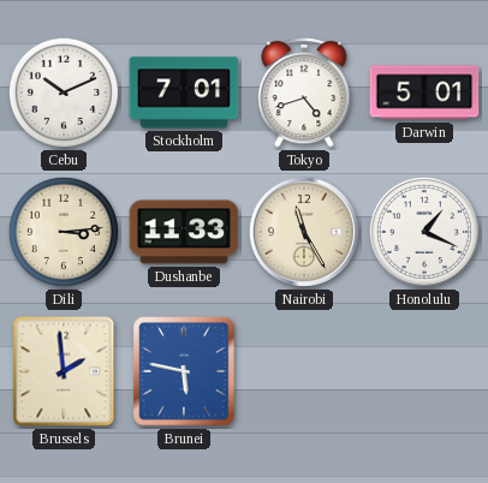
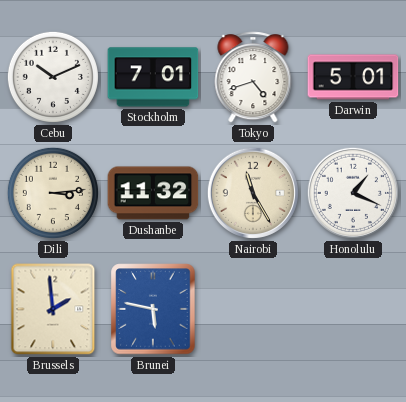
Dushanbe: 11:33 -> 11:32 (153, 193)
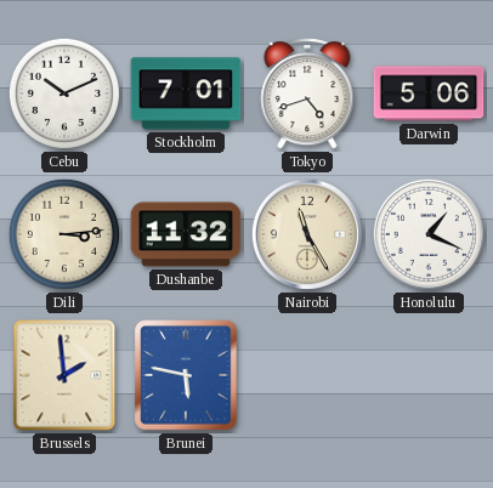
Darwin: 5:01 -> 5:06 (429, 93)
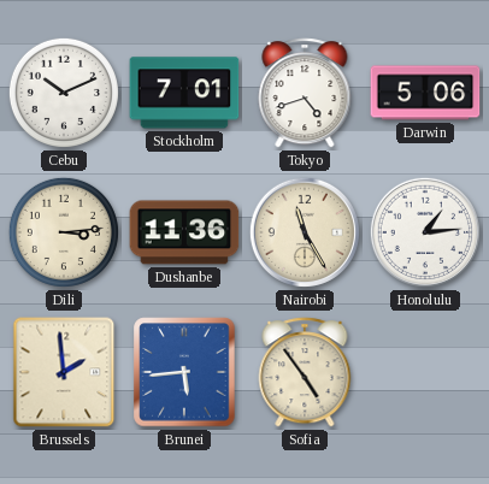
Dushanbe: 11:32 -> 11:36 (184, 232)
Honolulu: 1:19 -> 1:14 (425, 232)
Brunei: 5:47 -> 5:44 (184, 372)
Sofia: none -> 4:54 (305, 372)
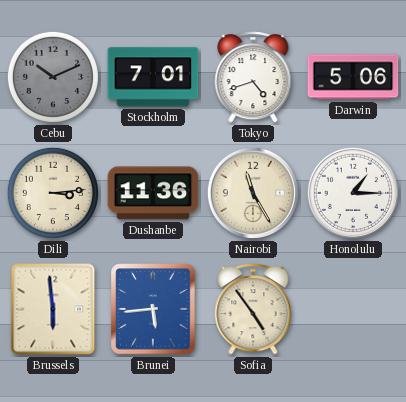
Cebu dial: white -> grey (53, 77)
Honolulu: 1:14 -> 1:15 (353, 193)
Brussels: 1:59 -> 5:59 (53, 309)
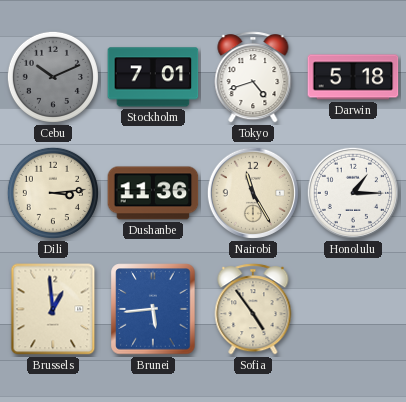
Darwin: 5:06 -> 5:18 (353, 77)
Brussels: 5:59 -> 12:59 (53, 309)
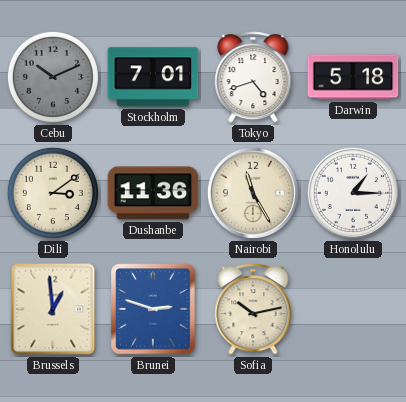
Dili: 3:14 -> 3:09 (53, 193)
Brunei: 5:44 -> 2:48 (153, 309)
Sofia: 4:54 -> 10:13 (253, 309)
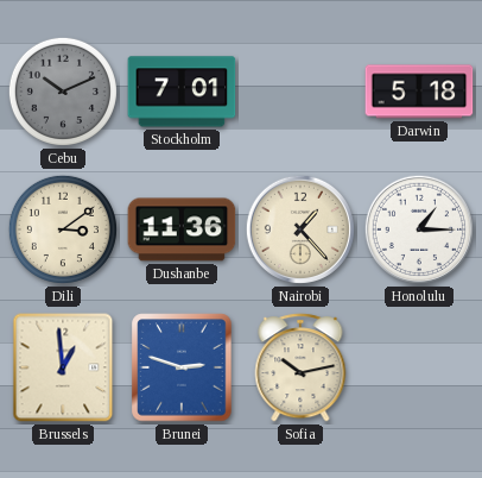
Tokyo: 4:42 -> none (253, 77)
Nairobi: 11:25 -> 1:23 (300, 229)
